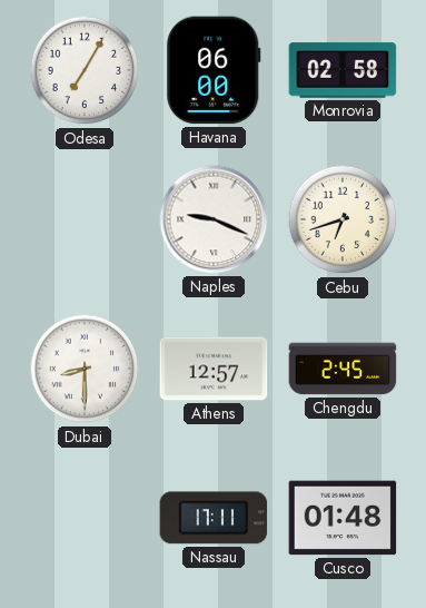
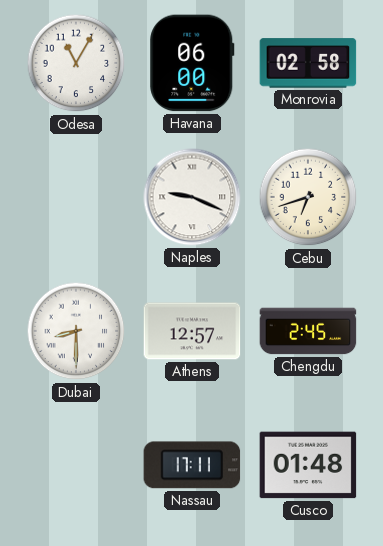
Odesa: 7:05 -> 11:05 (76, 63)
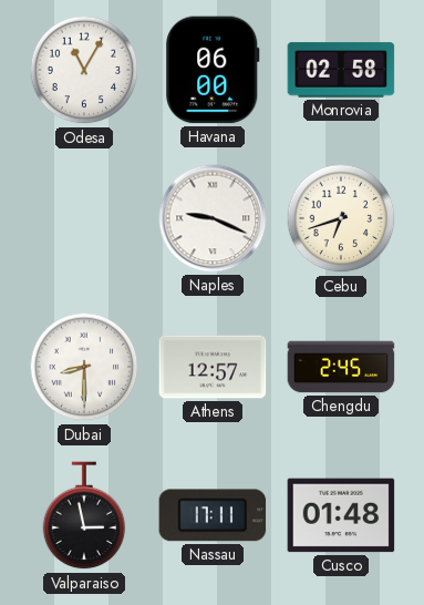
Valparaiso: none -> 2:58 (84, 516)
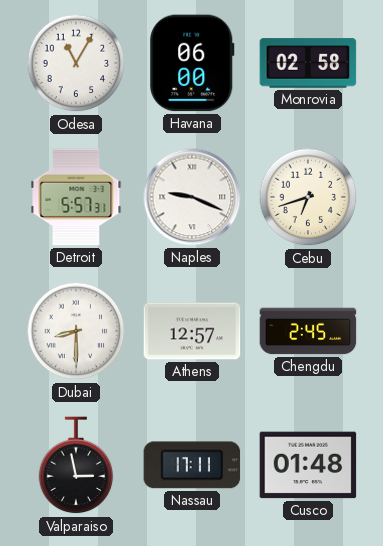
Detroit: none -> 5:57 (76, 197)
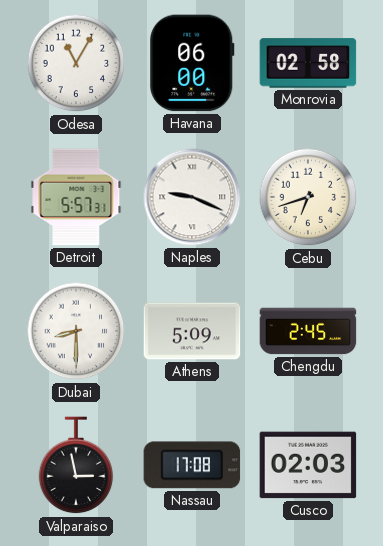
Athens: 12:57 -> 5:09 (192, 331)
Nassau: 17:11 -> 17:08 (192, 465)
Cusco: 01:48 -> 02:03 (308, 465)
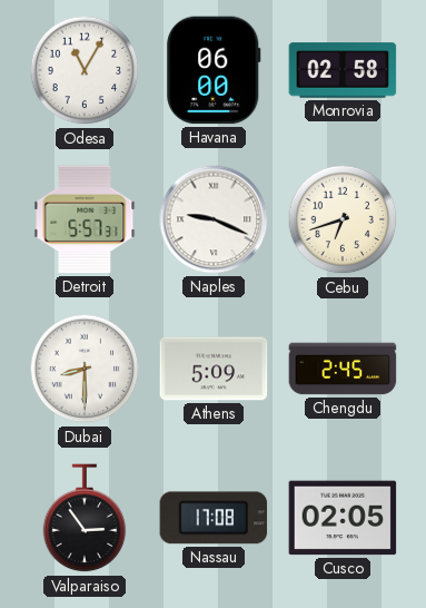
Valparaiso: 2:58 -> 2:54 (85, 519)
Cusco: 02:03 -> 02:05 (343, 518)
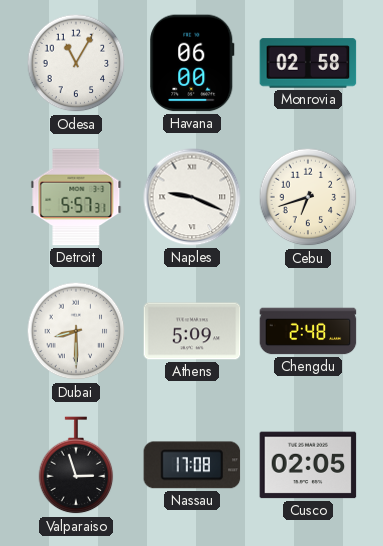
Chengdu: 2:45 -> 2:48 (308, 331)
Valparaiso: 2:54 -> 2:57 (76, 466)
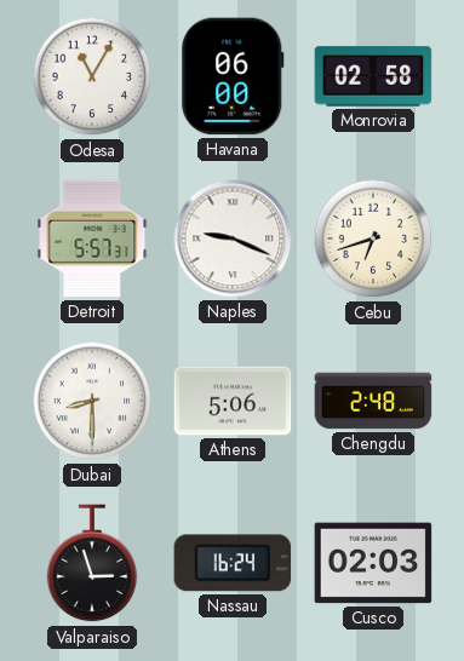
Athens: 5:09 -> 5:06 (233, 401)
Nassau: 17:08 -> 16:24 (233, 563)
Cusco: 02:05 -> 02:03 (373, 563)
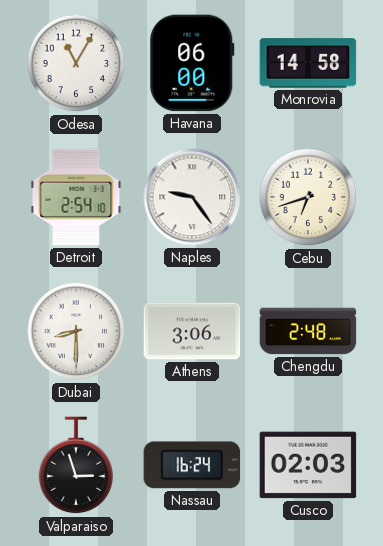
Monrovia: 02:58 -> 14:58 (308, 63)
Detroit: 5:57 -> 2:54 (76, 197)
Naples: 9:19 -> 9:24 (192, 197)
Athens: 5:06 -> 3:06 (192, 331)
